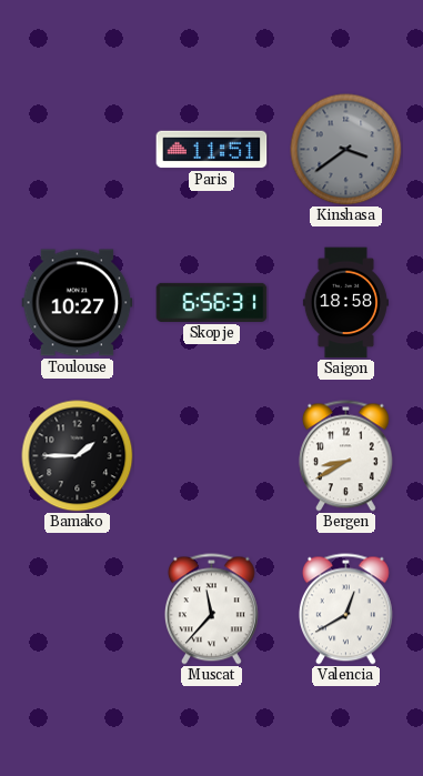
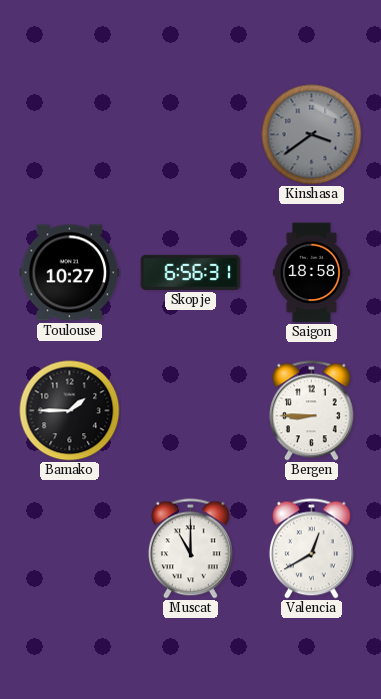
Paris: 11:51 -> none (212, 150)
Bergen: 8:40 -> 8:45 (311, 411)
Muscat: 11:37 -> 11:00 (190, 549)
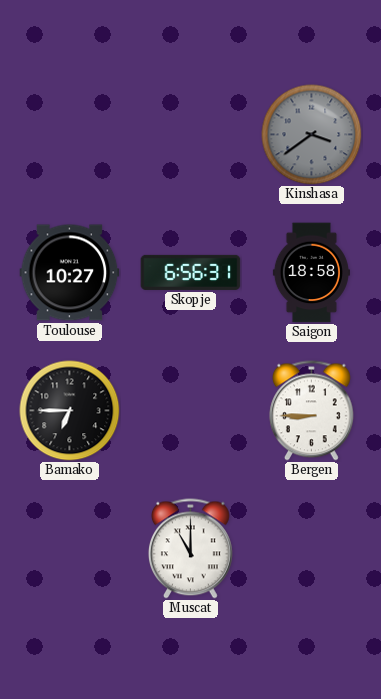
Bamako: 1:45 -> 6:45 (70, 411)
Valencia: 12:40 -> none (311, 549)
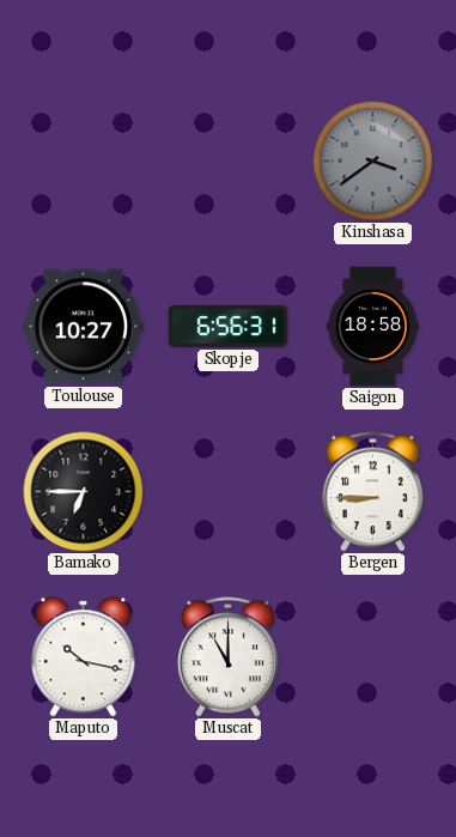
Maputo: none -> 10:17 (84, 657)
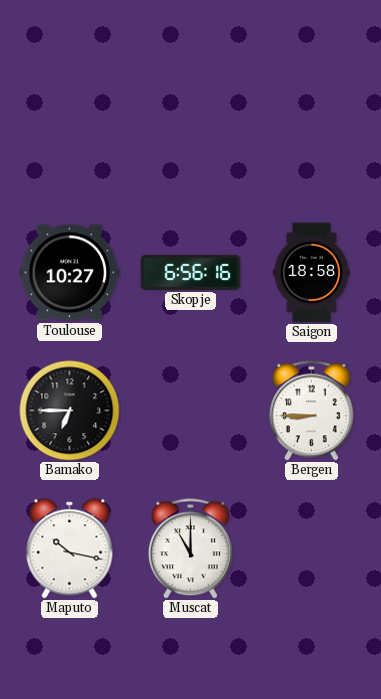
Kinshasa: 3:39 -> none (373, 162)
Skopje: 6:56:31 -> 6:56:16 (191, 272)
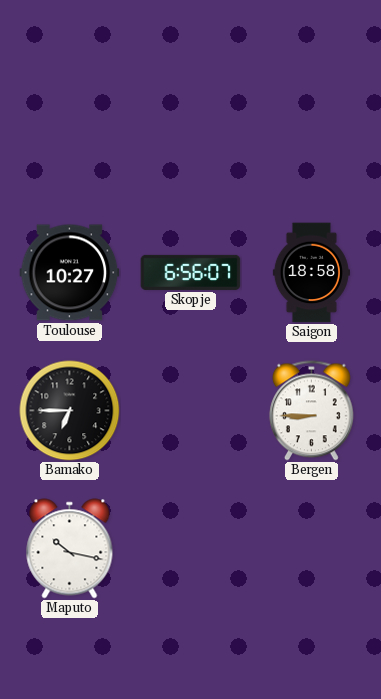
Skopje: 6:56:16 -> 6:56:07 (191, 272)
Muscat: 11:00 -> none (190, 549)
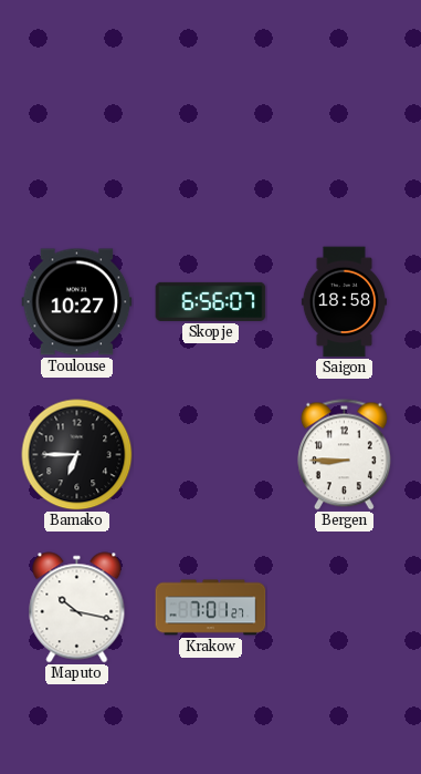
Krakow: none -> 7:01 (211, 608)
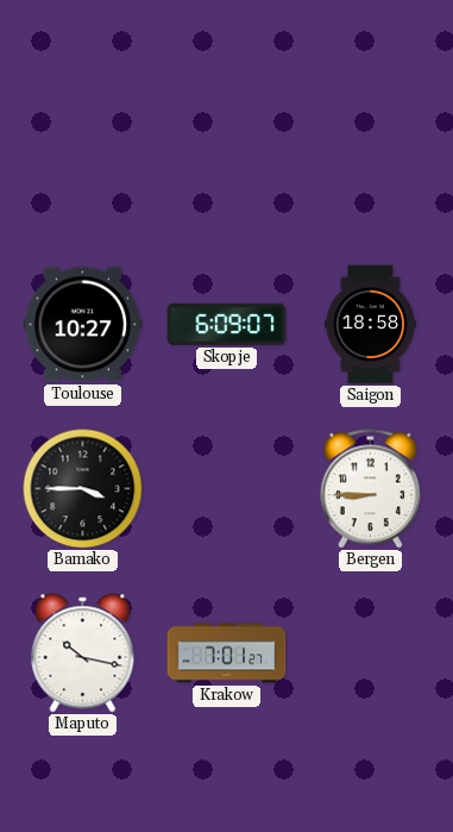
Skopje: 6:56 -> 6:09 (227, 324)
Bamako: 6:45 -> 3:45 (83, 489)
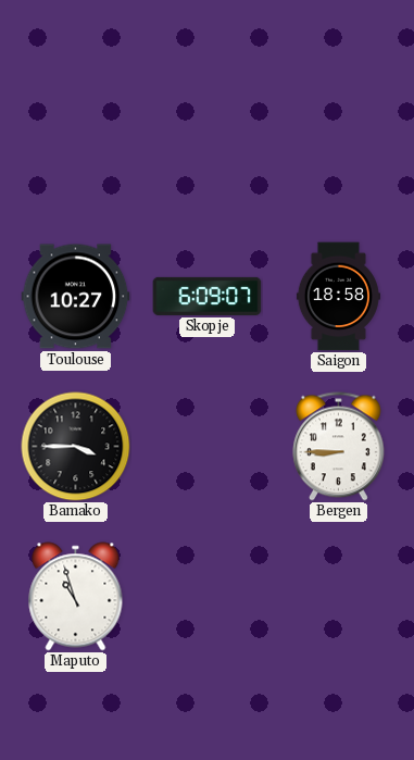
Maputo: 10:17 -> 10:57 (76, 597)
Krakow: 7:01 -> none (227, 653)
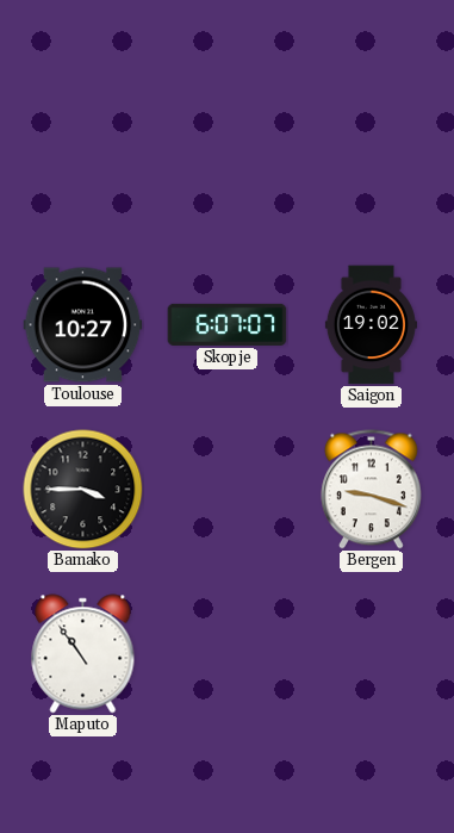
Skopje: 6:09 -> 6:07 (228, 324)
Saigon: 18:58 -> 19:02 (371, 325)
Bergen: 8:45 -> 9:18 (371, 490)
Maputo: 10:57 -> 10:54 (83, 654)
